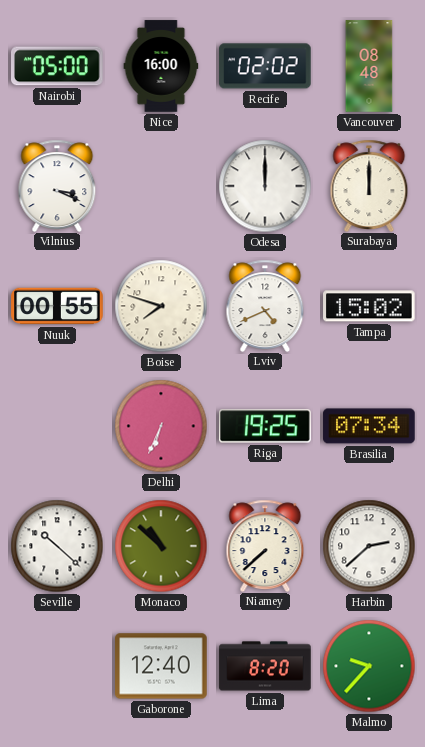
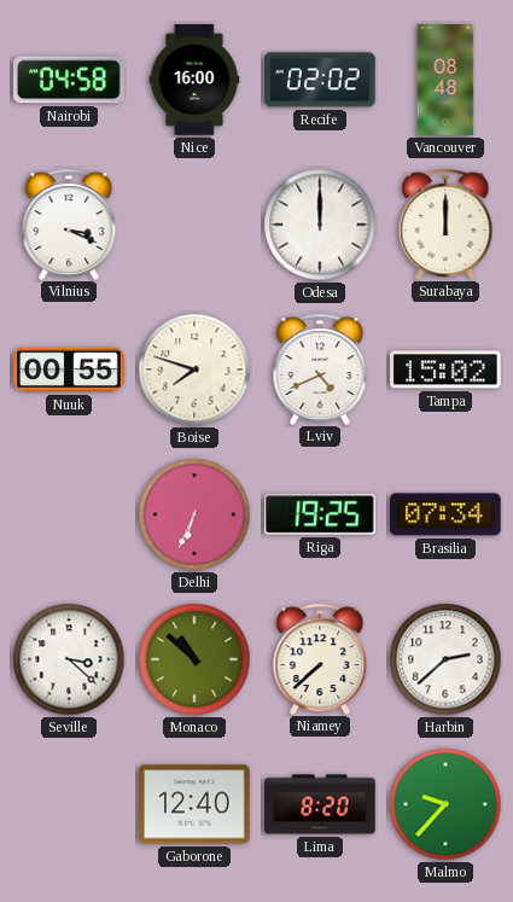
Nairobi: 05:00 -> 04:58 (70, 80)
Seville: 10:22 -> 3:22 (69, 659)
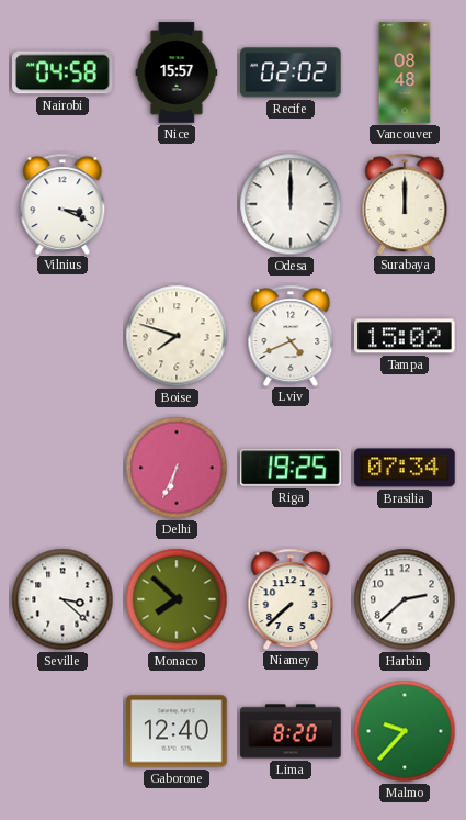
Nice: 16:00 -> 15:57 (177, 72)
Nuuk: 00:55 -> none (69, 369)
Monaco: 10:52 -> 7:52 (177, 599)
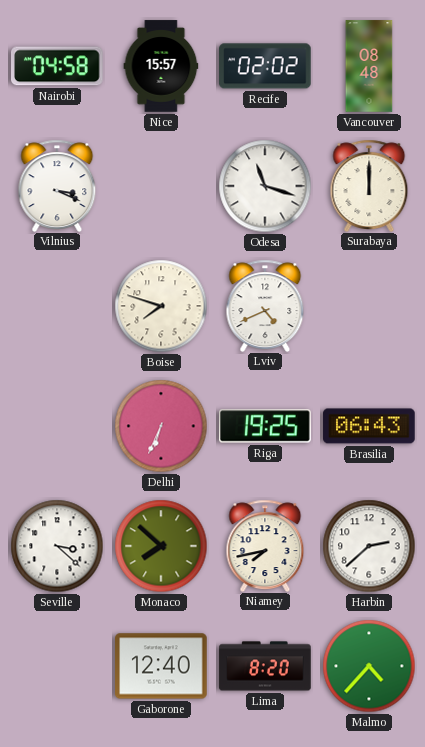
Odesa: 12:00 -> 11:18 (265, 186)
Tampa: 15:02 -> none (405, 336)
Brasilia: 07:34 -> 06:43 (369, 426)
Niamey: 7:38 -> 7:43 (265, 545)
Malmo: 9:37 -> 4:37 (369, 666)
